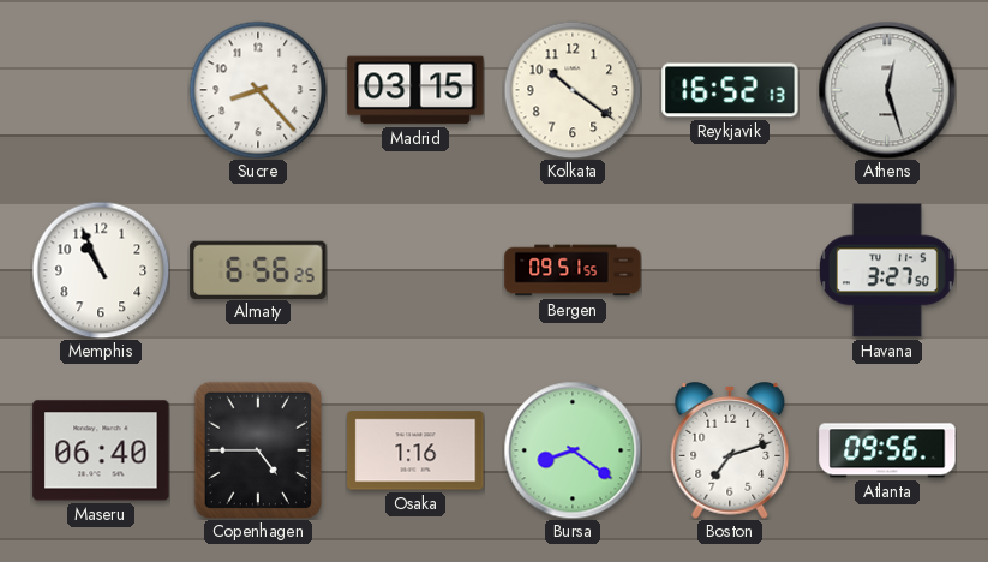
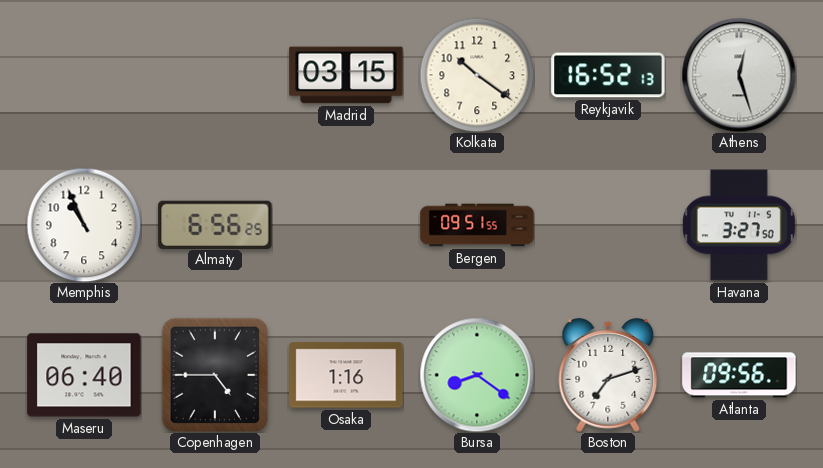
Sucre: 8:23 -> none (258, 90)
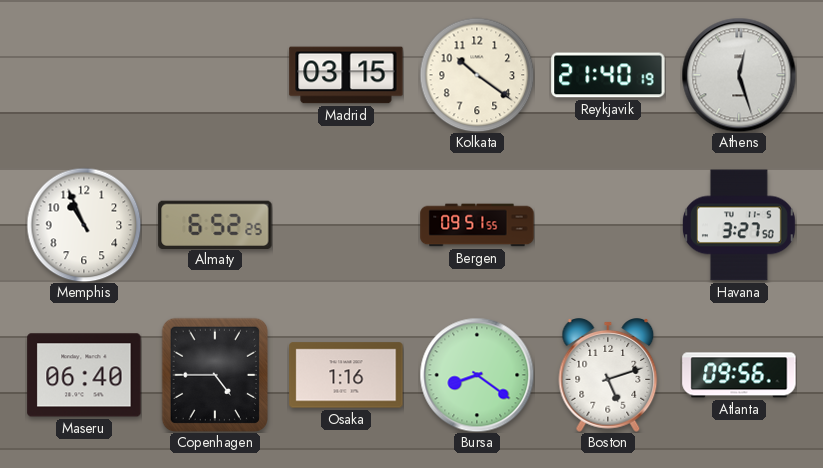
Reykjavik: 16:52 -> 21:40 (608, 75)
Almaty: 6:56 -> 6:52 (215, 224)
Boston: 7:12 -> 5:12 (608, 376)
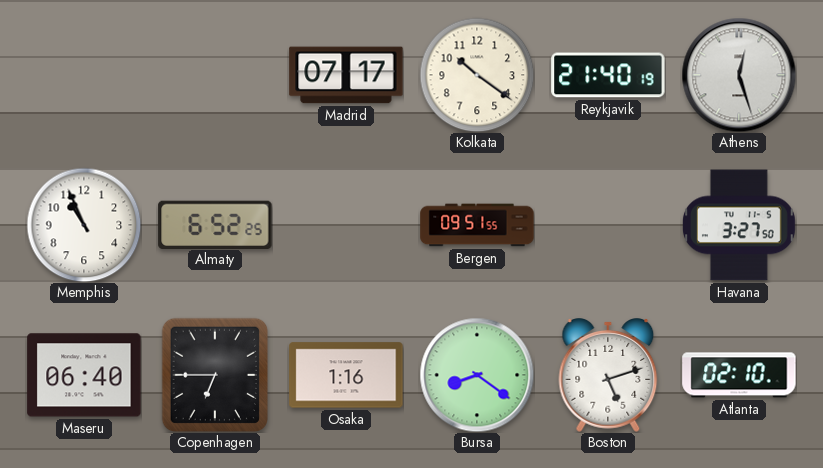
Madrid: 03:15 -> 07:17 (346, 75)
Copenhagen: 4:45 -> 6:45 (214, 374)
Atlanta: 09:56 -> 02:10 (739, 375)
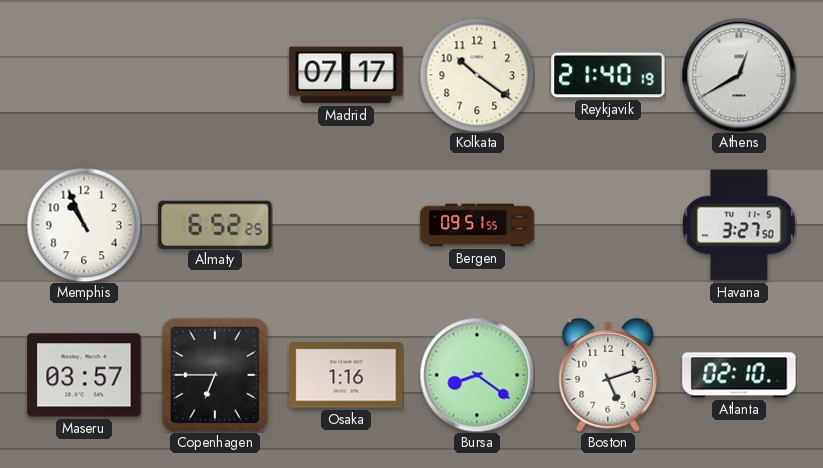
Athens: 12:27 -> 12:40 (739, 75)
Maseru: 06:40 -> 03:57 (84, 375)
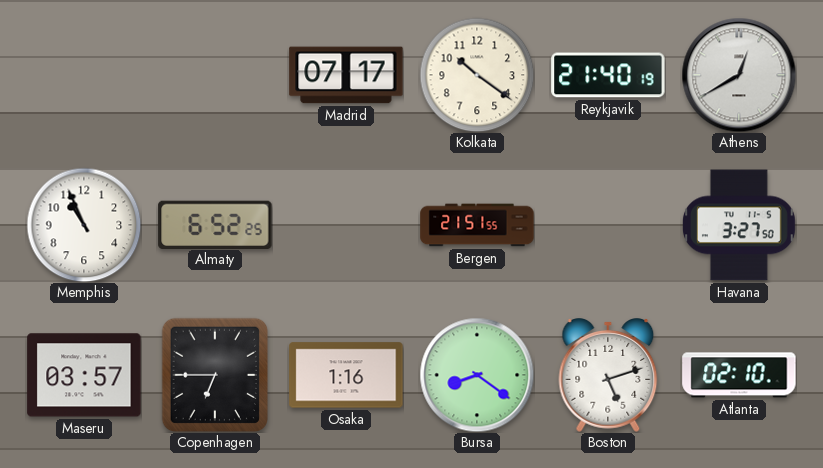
Bergen: 09:51 -> 21:51 (477, 225)
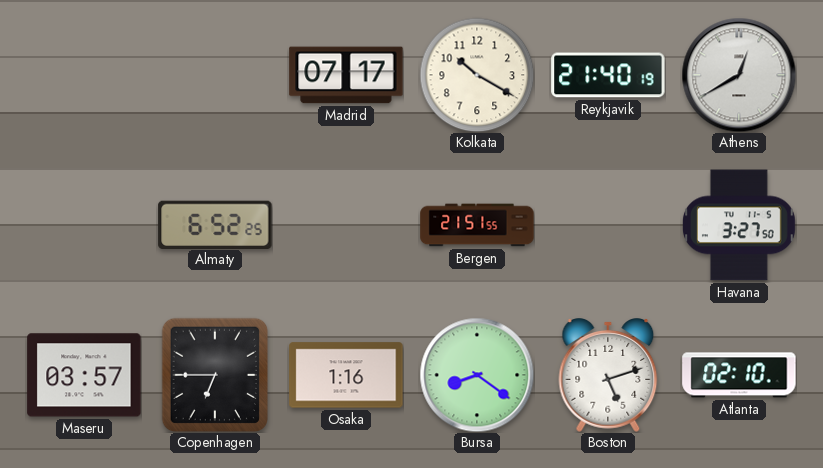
Kolkata: 10:21 -> 10:20 (477, 75)
Memphis: 10:56 -> none (84, 225)
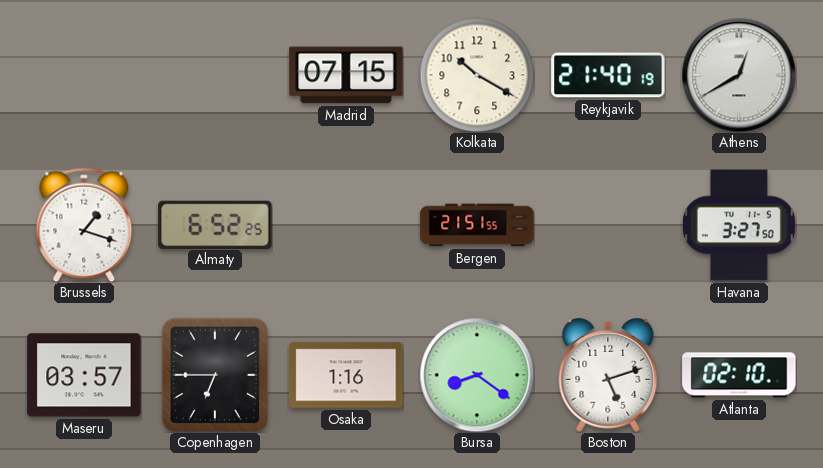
Madrid: 07:17 -> 07:15 (346, 75)
Brussels: none -> 1:18 (84, 225)
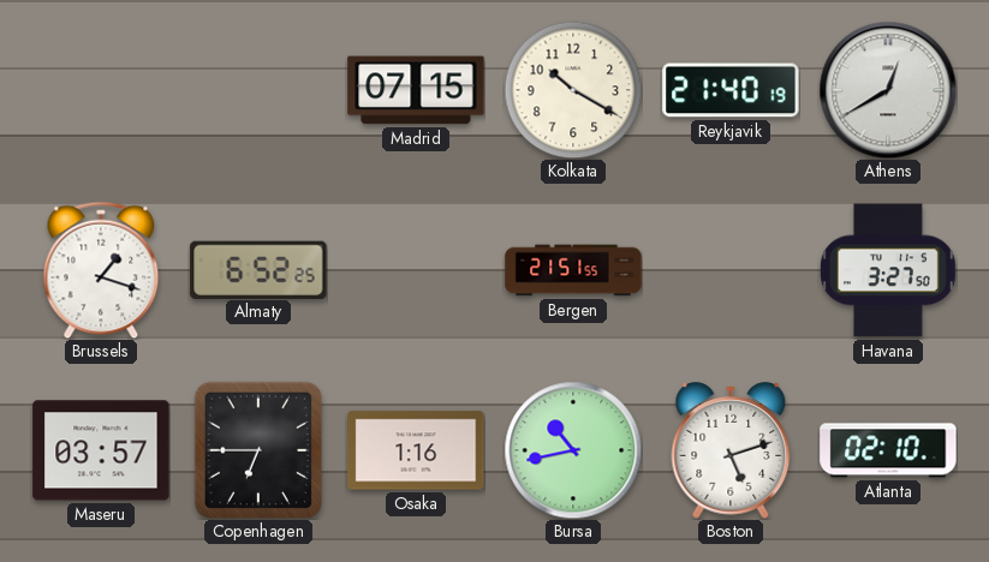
Bursa: 8:21 -> 10:43 (573, 450)
